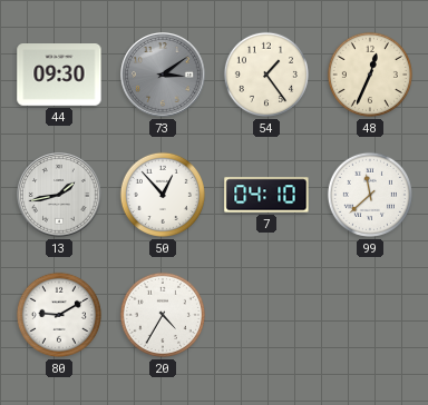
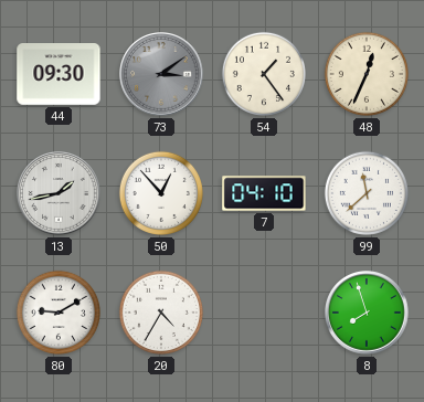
8: none -> 7:57 (368, 314)
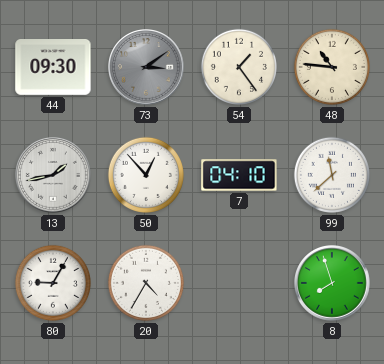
48: 12:34 -> 10:46 (332, 67)
80: 9:10 -> 9:05 (53, 283)
